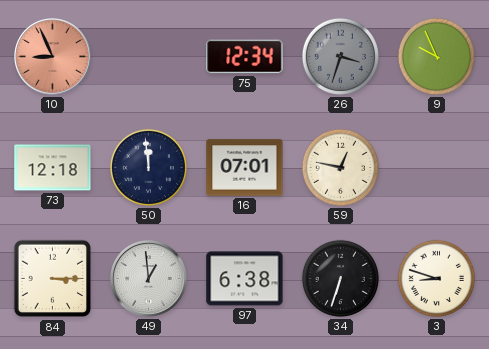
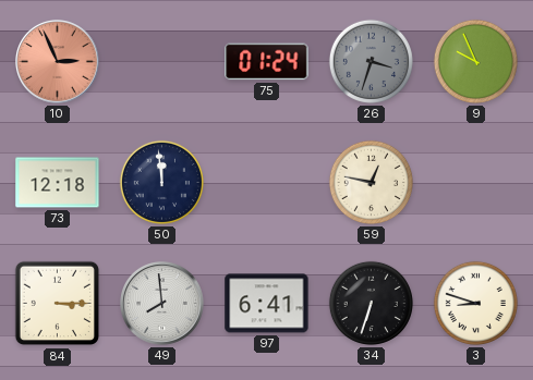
10: 8:56 -> 2:56 (58, 62)
75: 12:34 -> 01:24 (267, 62)
16: 07:01 -> none (245, 168)
49: 12:59 -> 7:59 (162, 304)
97: 6:38 -> 6:41 (267, 304)
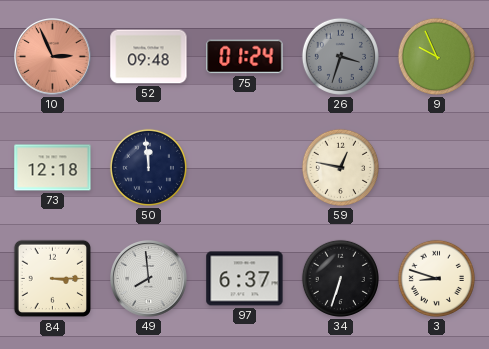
52: none -> 09:48 (149, 57)
97: 6:41 -> 6:37 (245, 279)
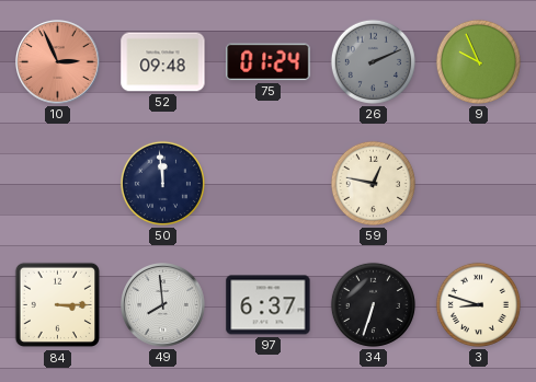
26: 3:33 -> 2:11 (373, 61)
73: 12:18 -> none (53, 168)
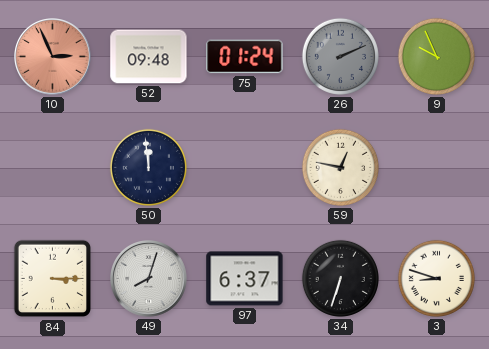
49: 7:59 -> 8:03 (149, 279)
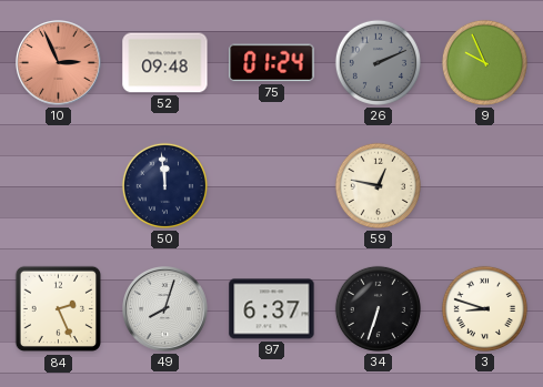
84: 3:15 -> 2:26 (59, 309)
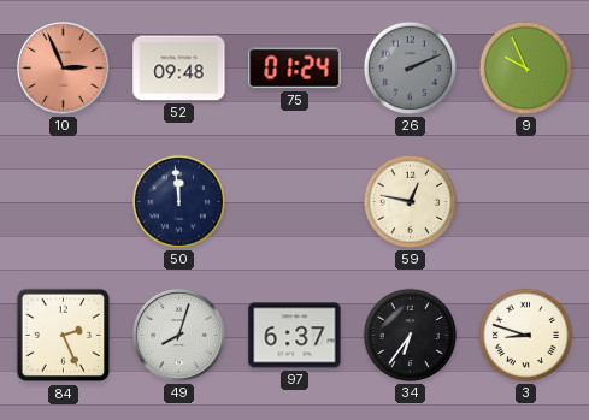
34: 6:33 -> 6:36 (410, 335)
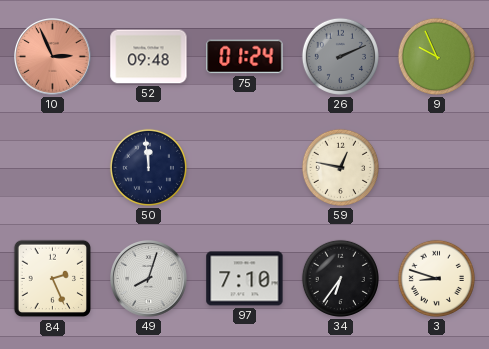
97: 6:37 -> 7:10 (245, 279)
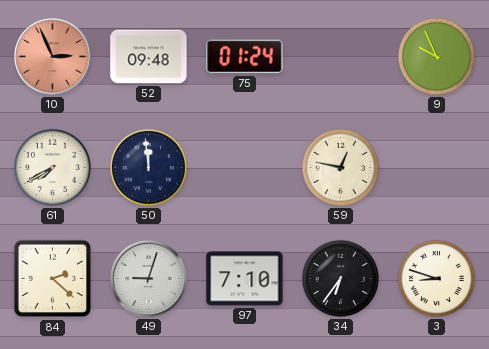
26: 2:11 -> none (340, 56)
61: none -> 7:40 (52, 167)
84: 2:26 -> 2:22 (53, 279)
49: 8:03 -> 9:03 (149, 279)
